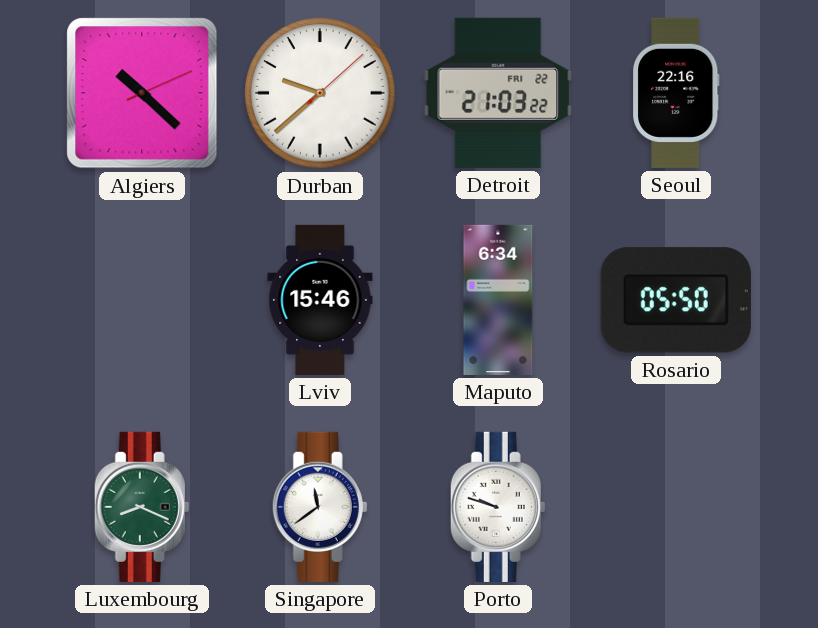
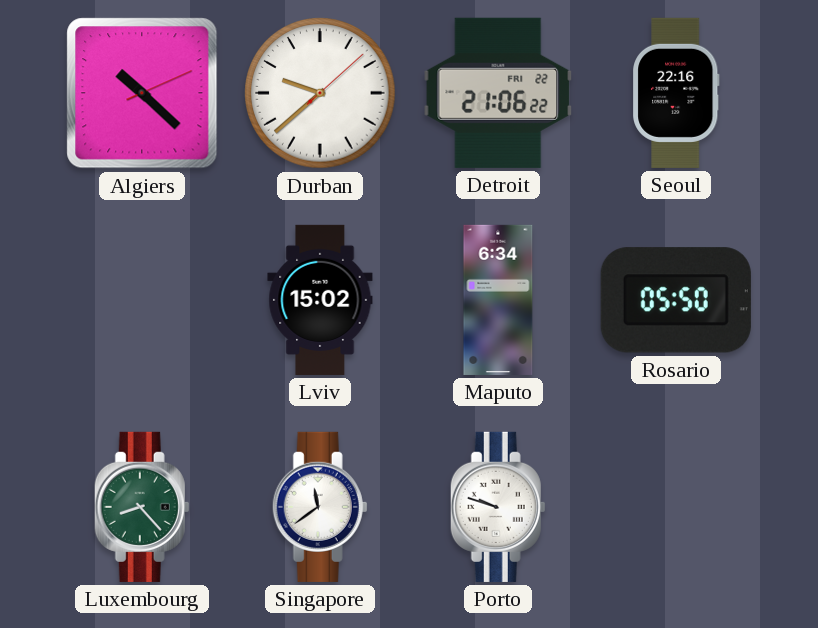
Detroit: 21:03 -> 21:06 (498, 93)
Lviv: 15:46 -> 15:02 (320, 300)
Luxembourg: 8:19 -> 8:23 (142, 507)
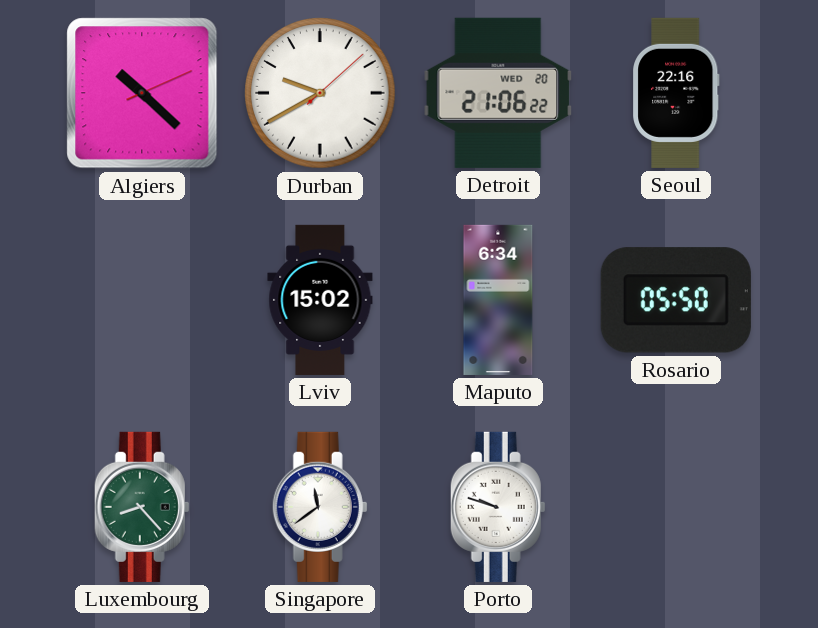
Durban: 9:38 -> 9:40 (320, 93)
Detroit date: FRI 22 -> WED 20 (498, 93)
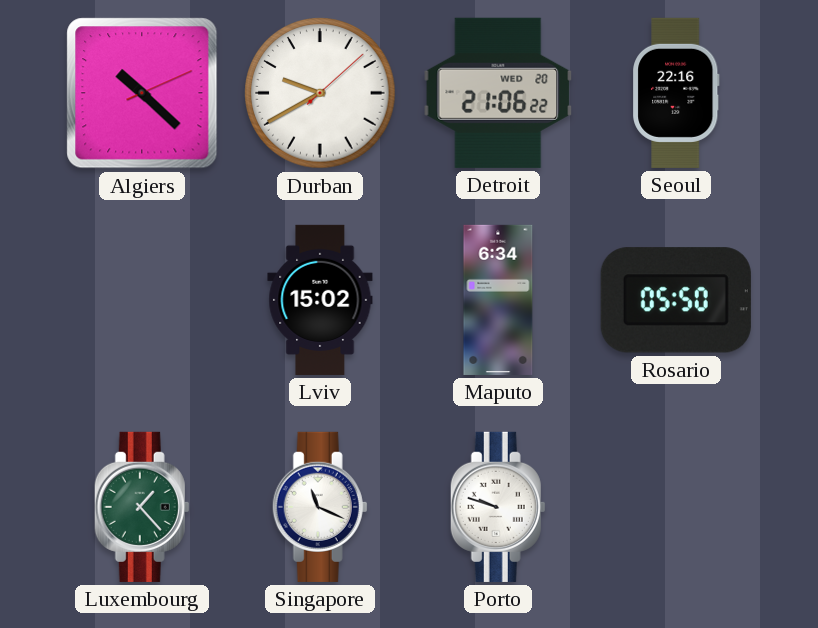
Luxembourg: 8:23 -> 1:23 (142, 507)
Singapore: 11:39 -> 11:19 (320, 507)
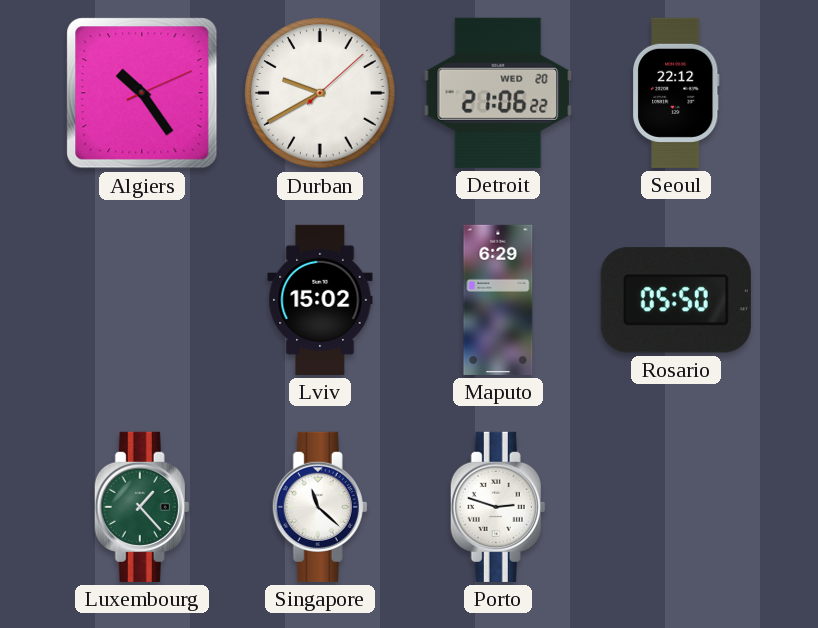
Algiers: 10:22 -> 10:24 (142, 93)
Seoul: 22:16 -> 22:12 (676, 93)
Maputo: 6:34 -> 6:29 (498, 300)
Singapore: 11:19 -> 11:22 (320, 507)
Porto: 9:48 -> 2:48 (498, 507)
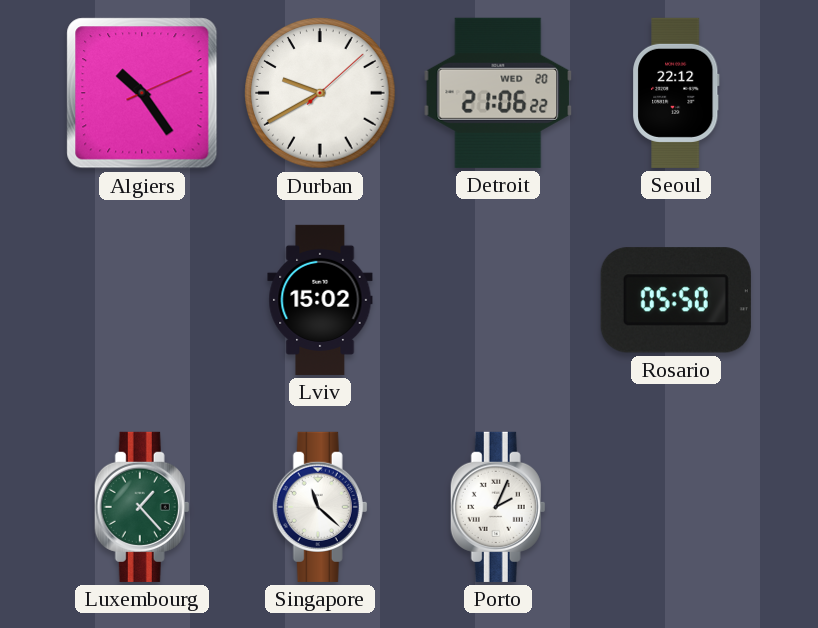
Maputo: 6:29 -> none (498, 300)
Porto: 2:48 -> 2:04 (498, 507)
